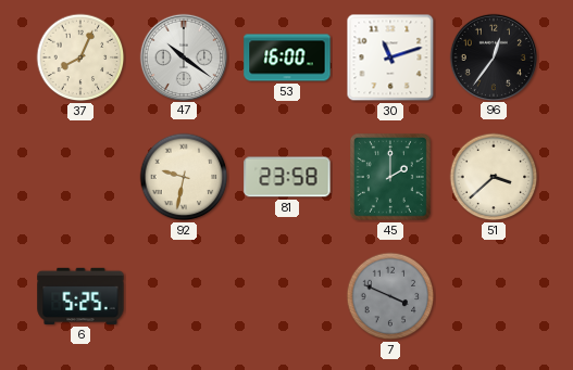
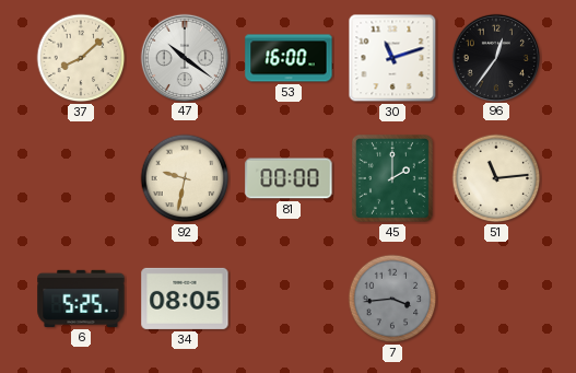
37: 8:04 -> 8:08 (81, 58)
81: 23:58 -> 00:00 (289, 178)
51: 3:38 -> 11:14 (496, 178)
34: none -> 08:05 (185, 299)
7: 3:49 -> 3:44 (392, 299)
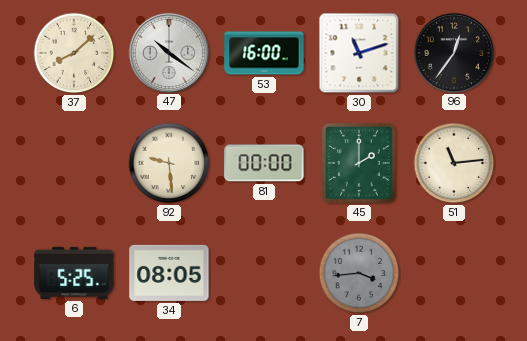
92: 9:32 -> 9:29 (169, 163)
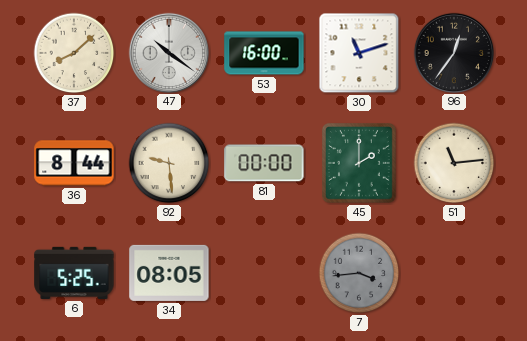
36: none -> 8:44 (74, 163)
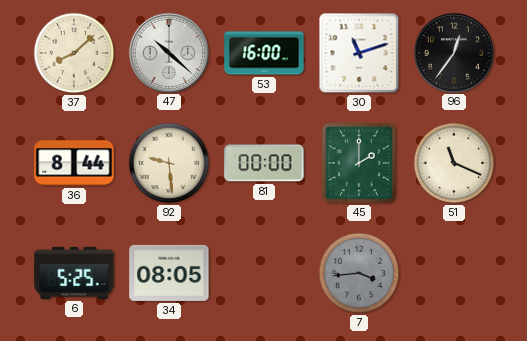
47: 10:21 -> 10:22 (168, 52)
51: 11:14 -> 11:19 (454, 163)
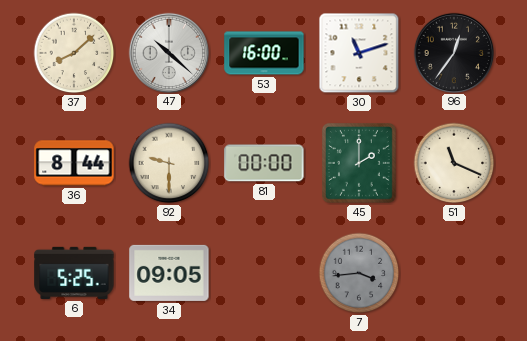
92: 9:29 -> 9:30 (169, 163)
34: 08:05 -> 09:05 (169, 273)
